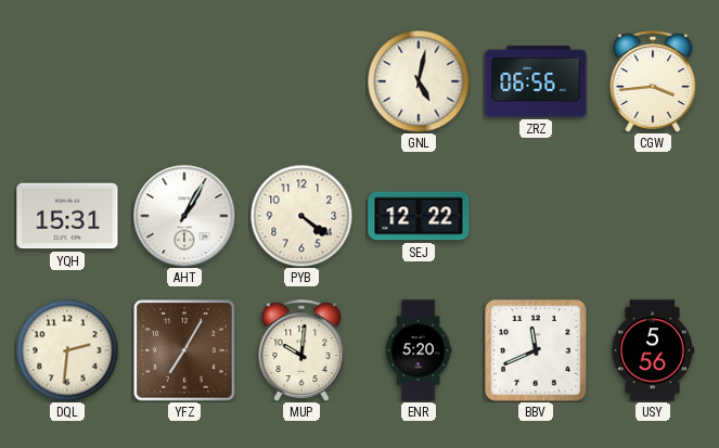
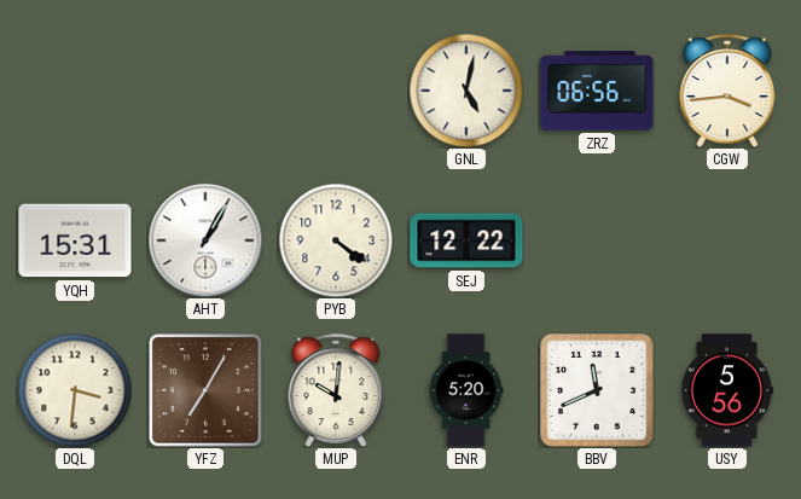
DQL: 2:31 -> 3:31 (75, 390)
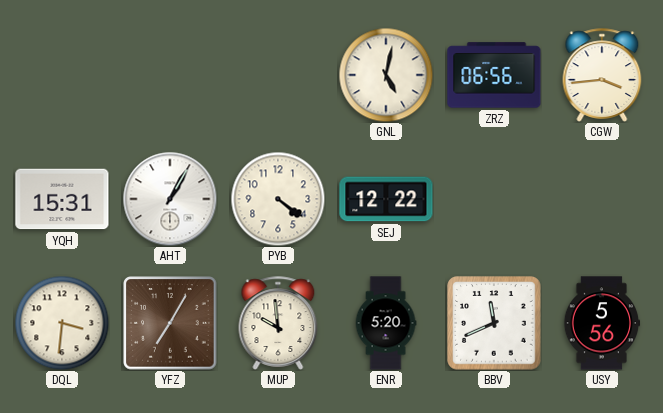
MUP: 10:01 -> 9:59 (278, 323)
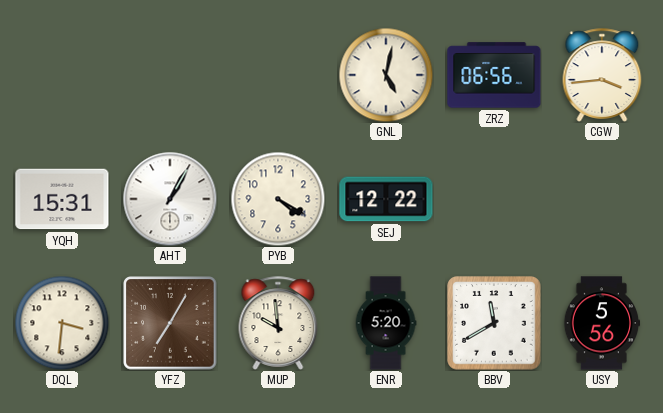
PYB: 4:21 -> 4:20 (278, 199)
BBV: 11:41 -> 11:40 (494, 323)
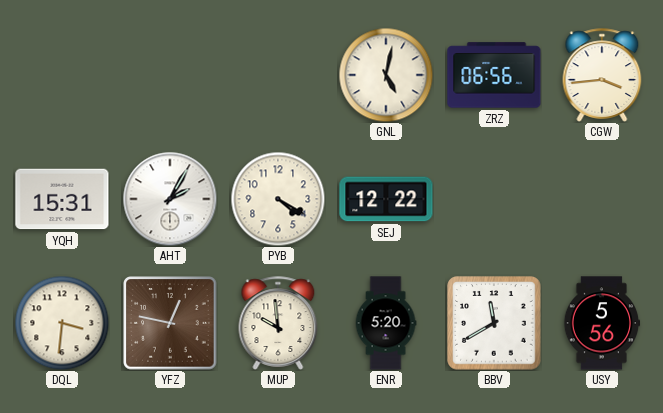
AHT: 1:05 -> 2:05 (170, 199)
YFZ: 7:05 -> 12:47 (170, 323)
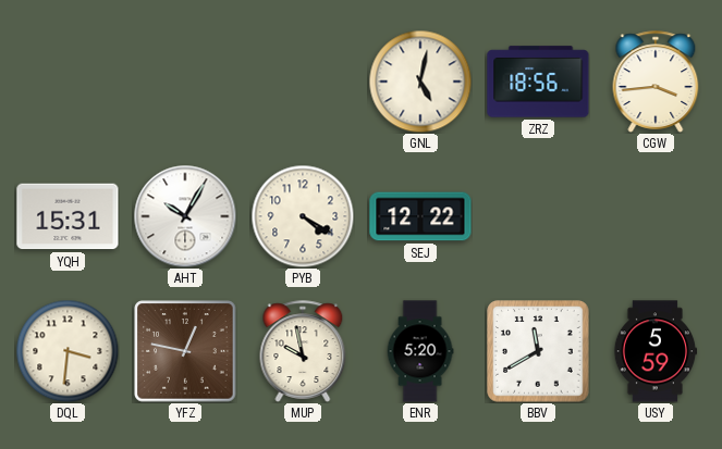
ZRZ: 06:56 -> 18:56 (538, 82)
AHT: 2:05 -> 10:05 (185, 216)
MUP: 9:59 -> 9:58 (303, 351)
USY: 5:56 -> 5:59 (656, 351)
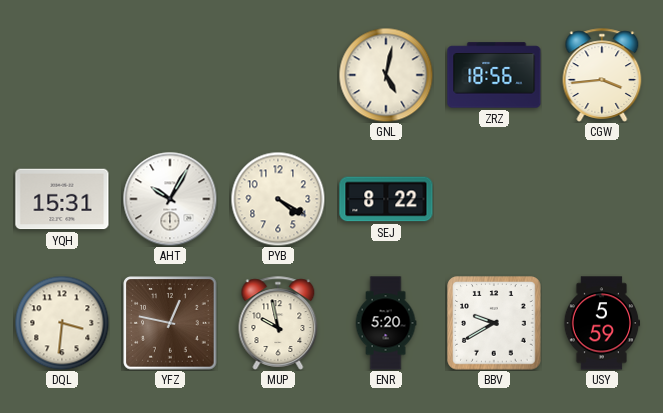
SEJ: 12:22 -> 8:22 (386, 199)
BBV: 11:40 -> 9:40 (494, 323)
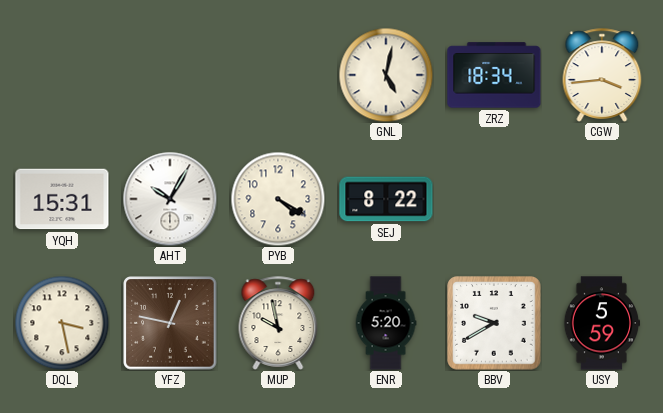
ZRZ: 18:56 -> 18:34 (494, 75)
DQL: 3:31 -> 3:28 (62, 323)
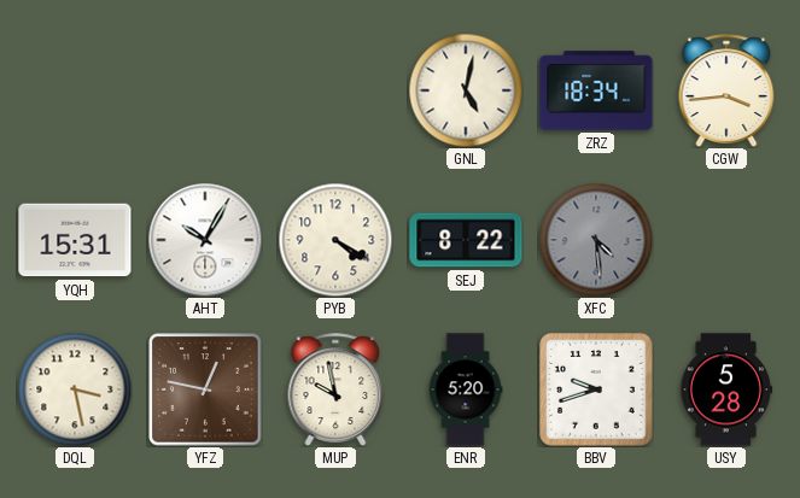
XFC: none -> 4:29 (596, 240)
BBV: 9:40 -> 9:42 (596, 389)
USY: 5:59 -> 5:28 (726, 389)
